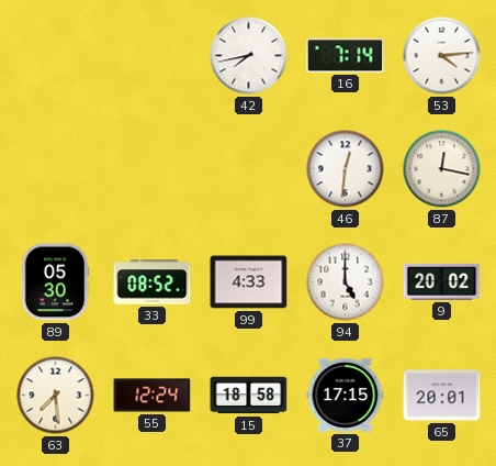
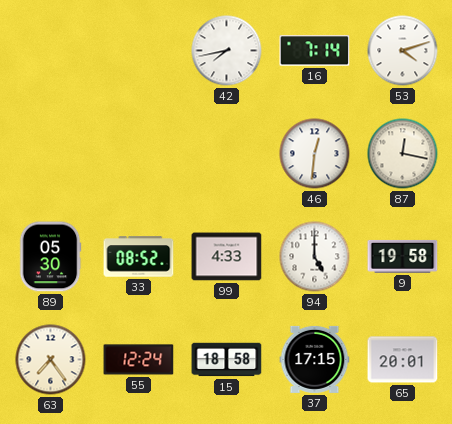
53: 4:14 -> 4:12 (403, 51)
9: 20:02 -> 19:58 (403, 256)
63: 7:29 -> 7:24 (51, 360)
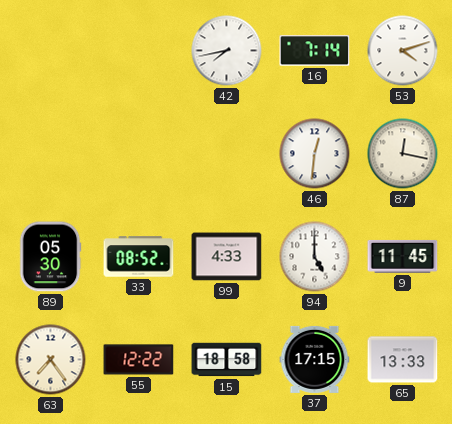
9: 19:58 -> 11:45 (403, 256)
55: 12:24 -> 12:22 (139, 360)
65: 20:01 -> 13:33 (403, 360)
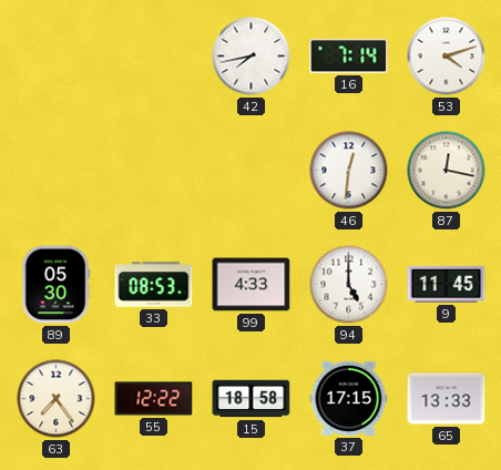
33: 08:52 -> 08:53 (154, 285)
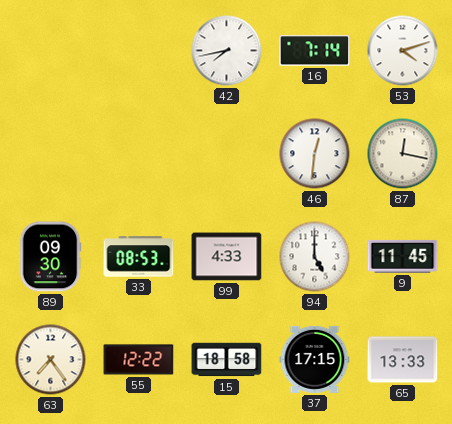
89: 05:30 -> 09:30 (50, 257)
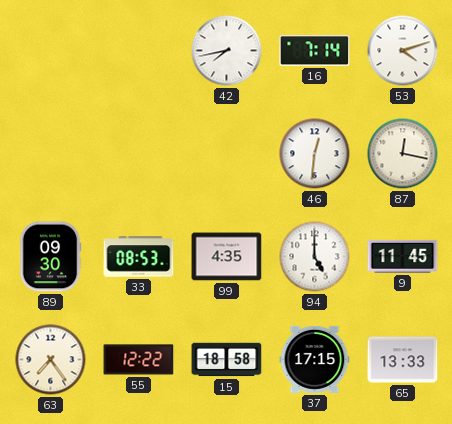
99: 4:33 -> 4:35 (227, 257)
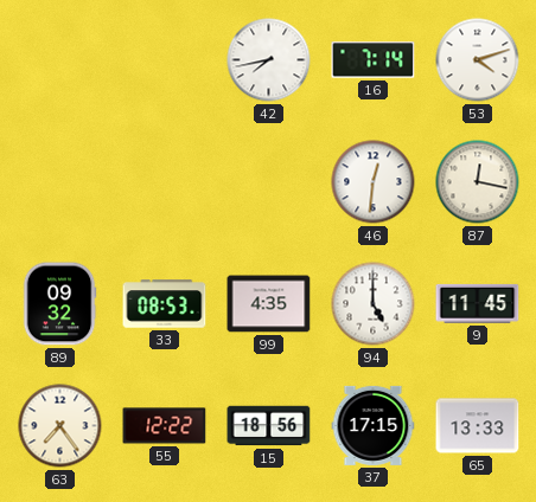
89: 09:30 -> 09:32 (59, 304)
15: 18:58 -> 18:56 (269, 426)
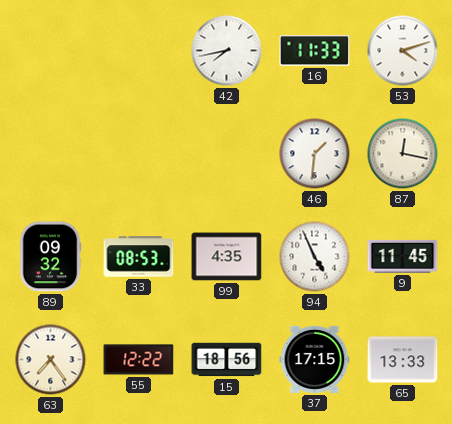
16: 7:14 -> 11:33 (315, 51)
46: 12:31 -> 1:31 (315, 154)
94: 5:00 -> 4:56 (315, 257)
